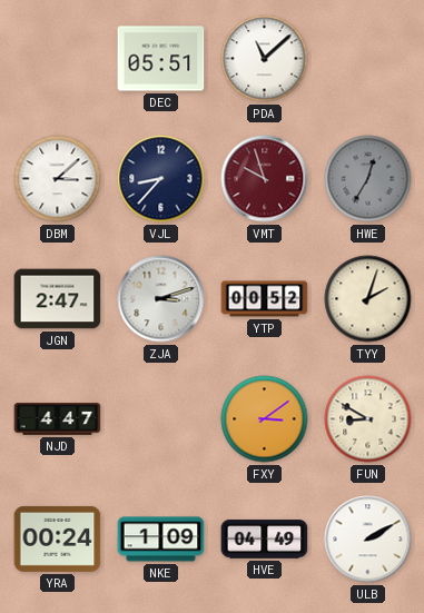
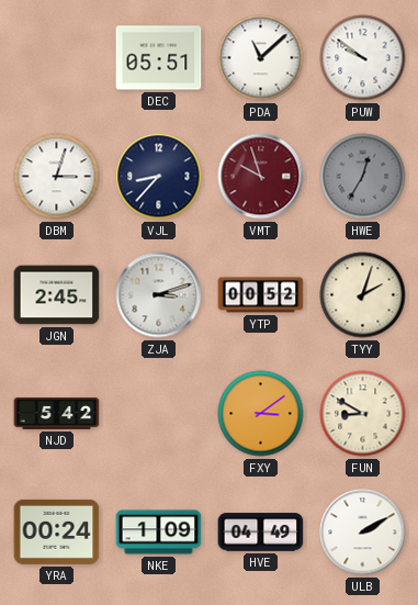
PUW: none -> 9:51 (363, 58)
DBM: 3:08 -> 3:03 (57, 177)
JGN: 2:47 -> 2:45 (57, 295)
NJD: 4:47 -> 5:42 (57, 414)
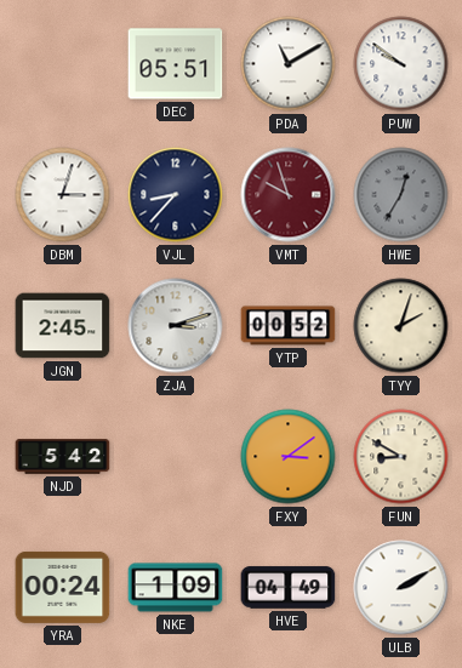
PDA: 11:08 -> 11:10 (289, 64)
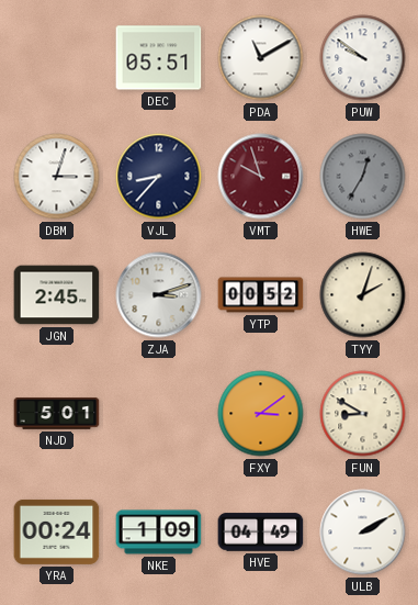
NJD: 5:42 -> 5:01 (57, 414)
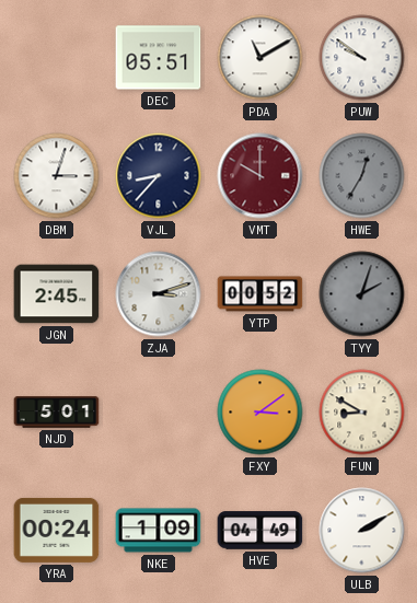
VMT: 9:57 -> 10:00 (260, 176)
TYY dial: cream -> grey (362, 294)
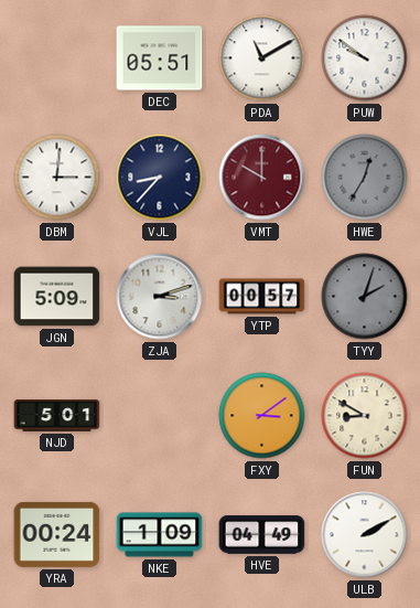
DBM: 3:03 -> 3:01 (57, 178)
JGN: 2:45 -> 5:09 (57, 297)
YTP: 00:52 -> 00:57 (262, 297)
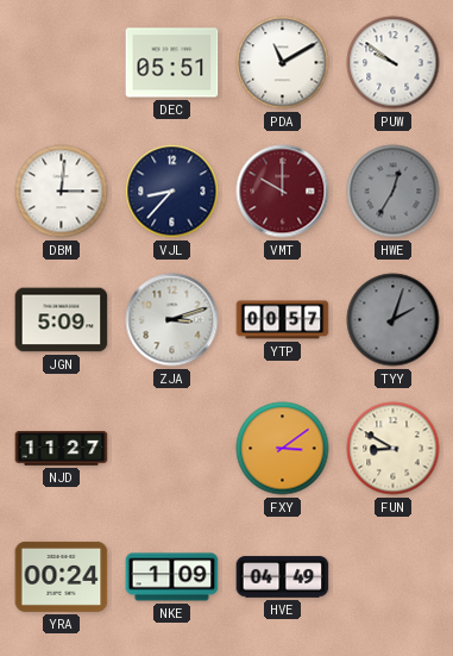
NJD: 5:01 -> 11:27 (62, 449)
ULB: 2:10 -> none (365, 535)
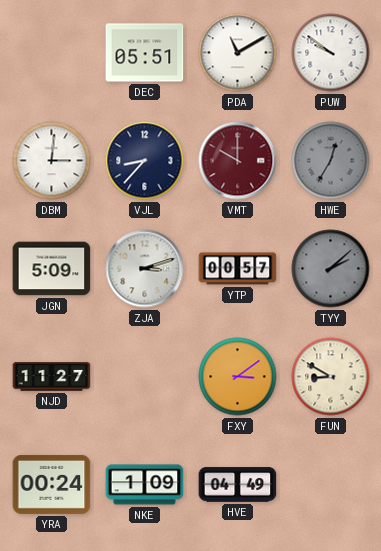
TYY: 2:03 -> 2:08 (331, 269)
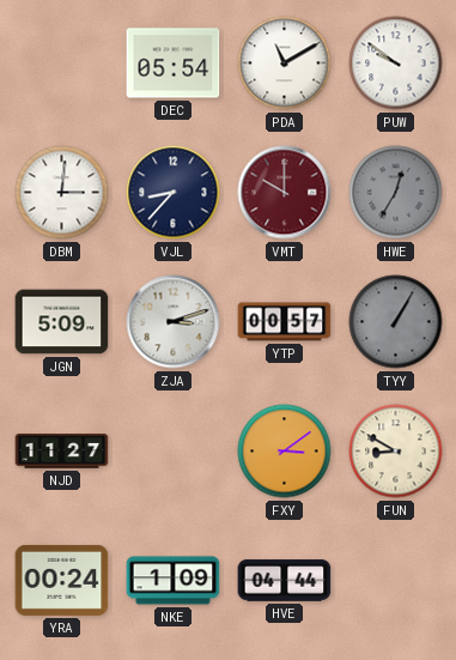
DEC: 05:51 -> 05:54 (174, 63)
TYY: 2:08 -> 1:05 (396, 322)
HVE: 04:49 -> 04:44 (285, 581)
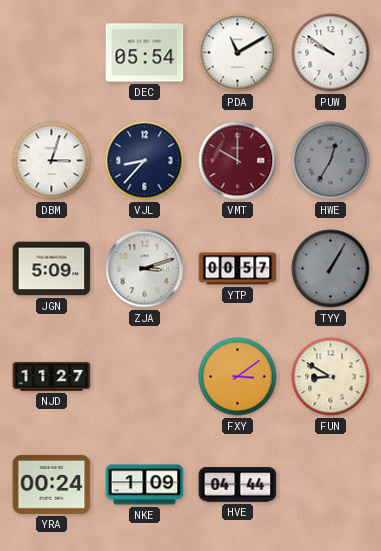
DBM: 3:01 -> 3:03 (52, 161)
